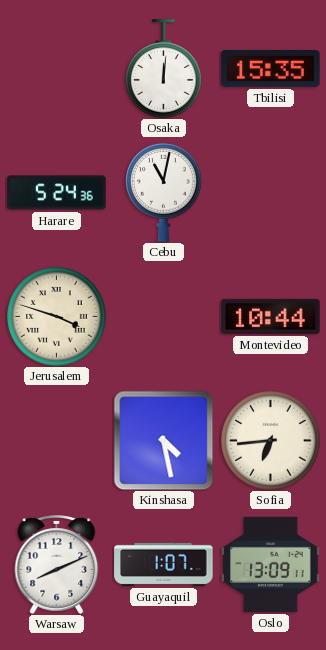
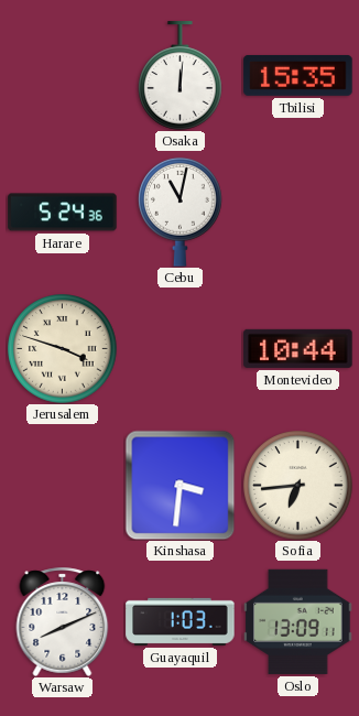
Kinshasa: 4:28 -> 3:31 (179, 485)
Guayaquil: 1:07 -> 1:03 (181, 621)
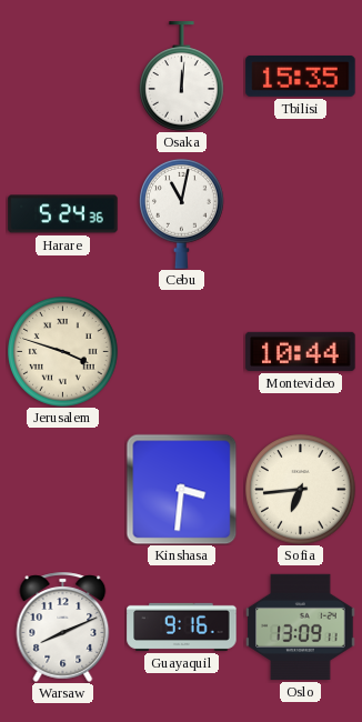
Guayaquil: 1:03 -> 9:16 (182, 626)
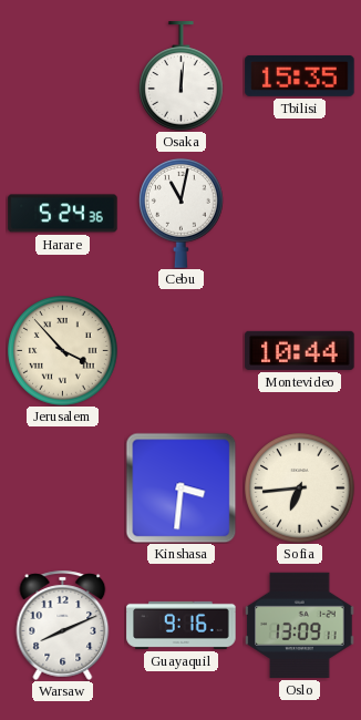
Jerusalem: 3:48 -> 3:53 (63, 351)
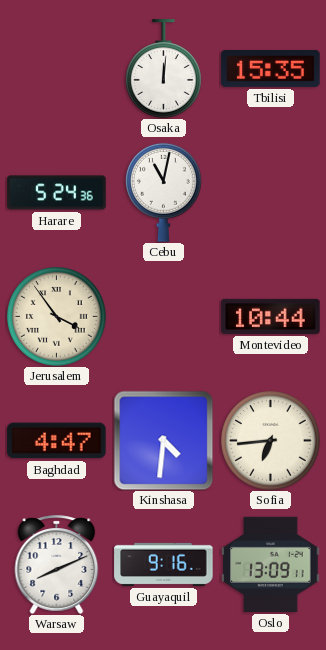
Jerusalem: 3:53 -> 3:54 (57, 317)
Baghdad: none -> 4:47 (57, 441)
Kinshasa: 3:31 -> 4:31 (163, 440)
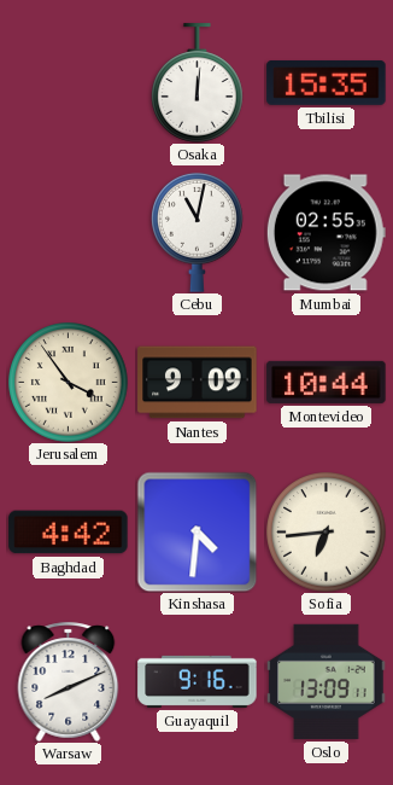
Harare: 5:24 -> none (57, 193)
Mumbai: none -> 02:55 (325, 233)
Nantes: none -> 9:09 (198, 383)
Baghdad: 4:47 -> 4:42 (69, 533)
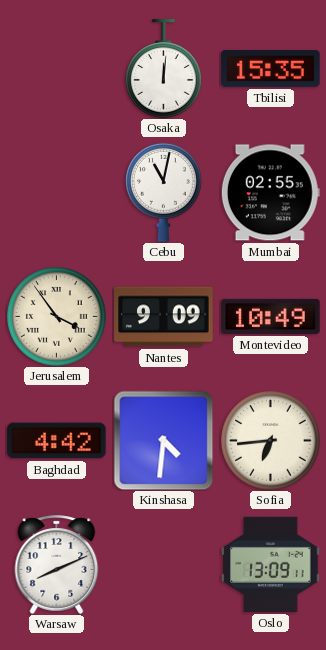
Montevideo: 10:44 -> 10:49 (271, 316)
Guayaquil: 9:16 -> none (198, 681)
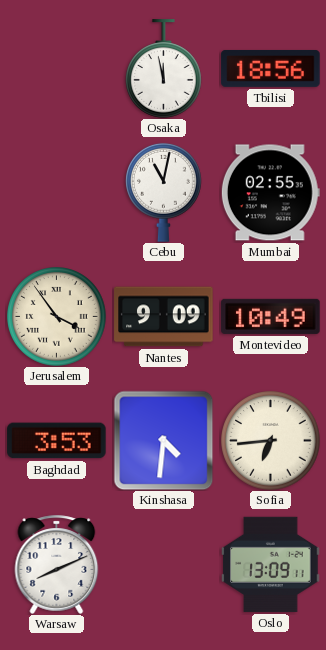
Osaka: 12:01 -> 11:58 (164, 69)
Tbilisi: 15:35 -> 18:56 (271, 68)
Baghdad: 4:42 -> 3:53 (57, 441)
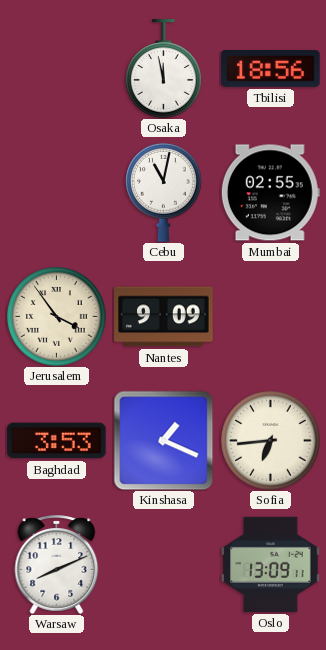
Montevideo: 10:49 -> none (271, 316)
Kinshasa: 4:31 -> 1:19 (163, 440)
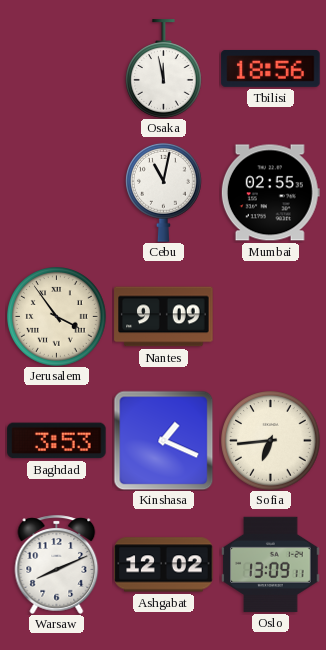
Ashgabat: none -> 12:02 (164, 565)
